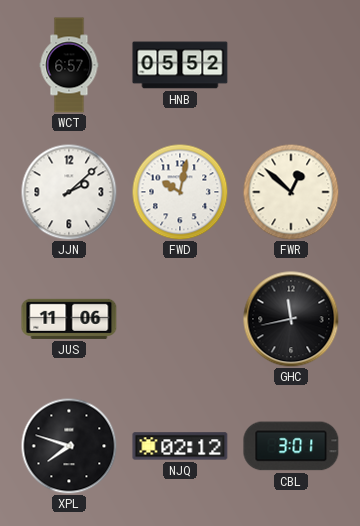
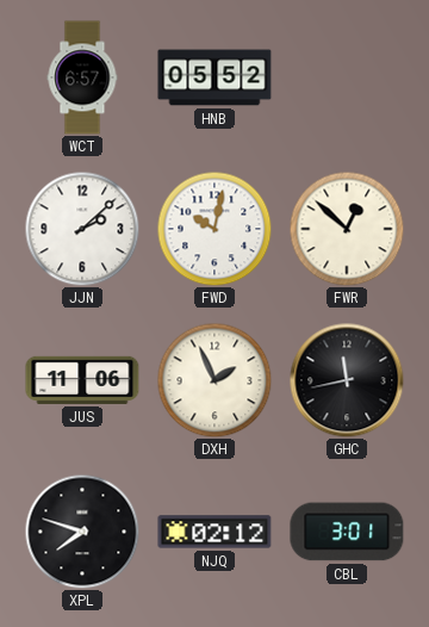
DXH: none -> 1:56 (214, 380)
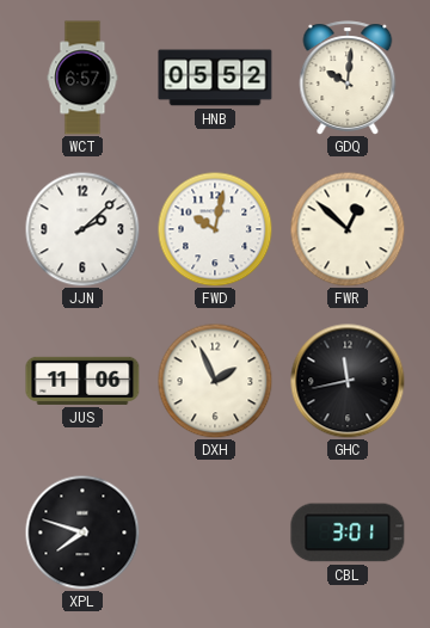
GDQ: none -> 10:01 (348, 78)
NJQ: 02:12 -> none (214, 532)
